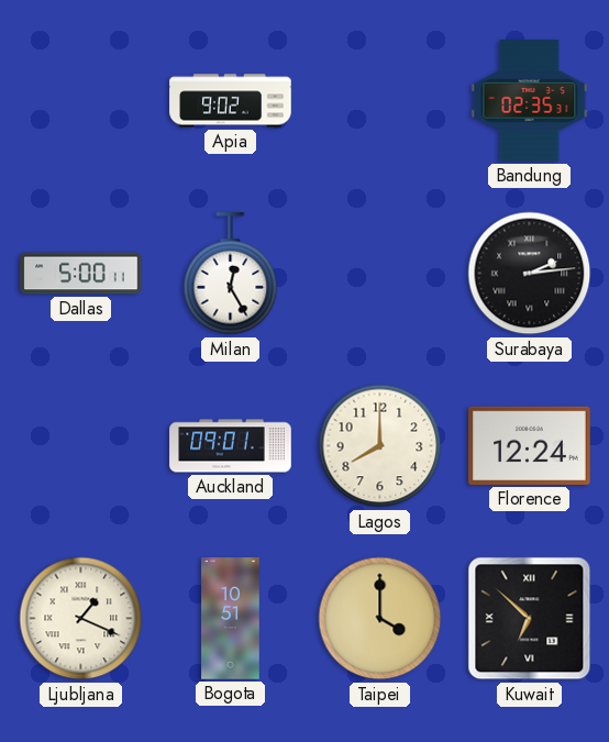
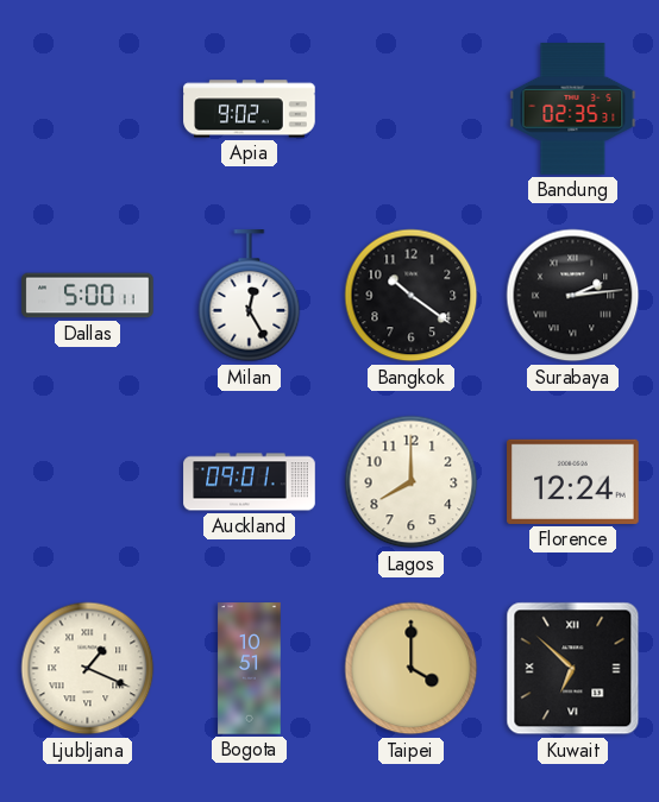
Bangkok: none -> 10:21 (412, 296)
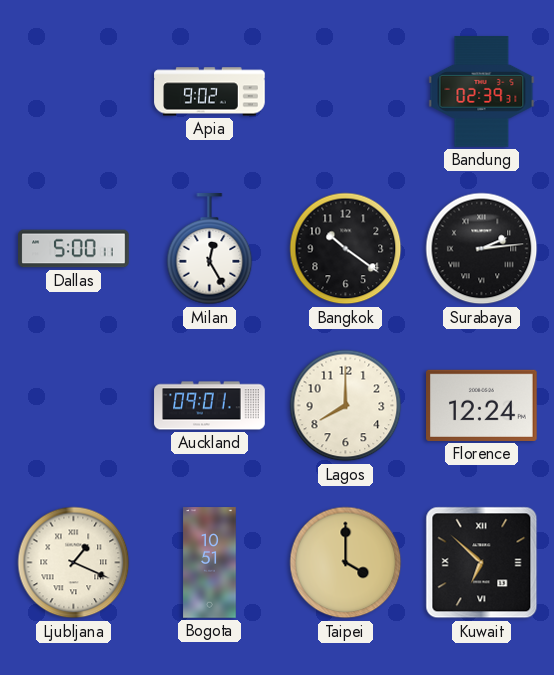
Bandung: 02:35 -> 02:39 (482, 92)
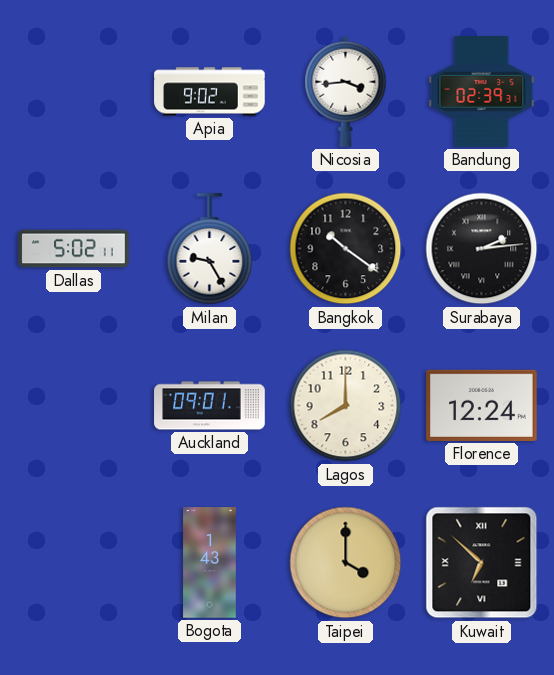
Nicosia: none -> 3:44 (346, 91)
Dallas: 5:00 -> 5:02 (74, 249)
Milan: 12:25 -> 9:25 (210, 249)
Ljubljana: 1:19 -> none (74, 563)
Bogota: 10:51 -> 1:43 (210, 563)
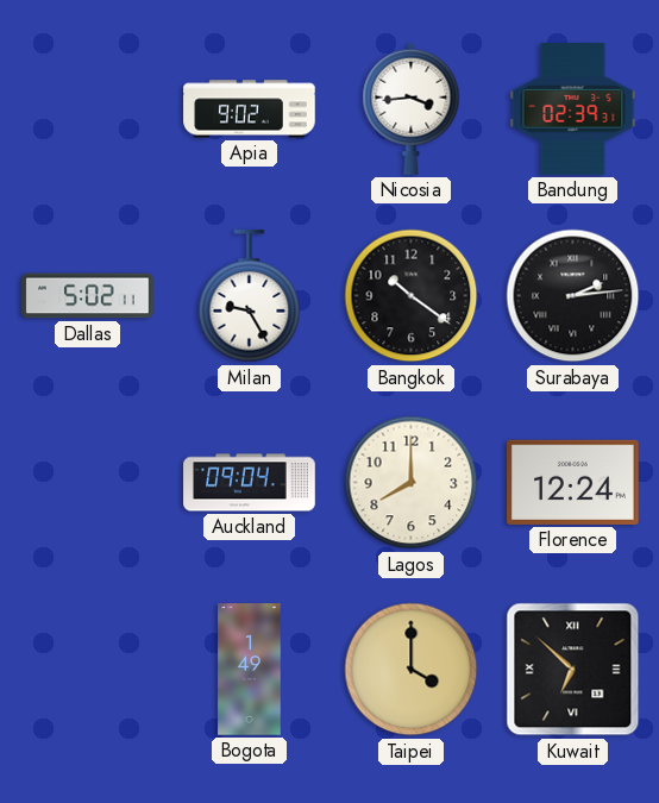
Auckland: 09:01 -> 09:04 (250, 483)
Bogota: 1:43 -> 1:49 (250, 670)
